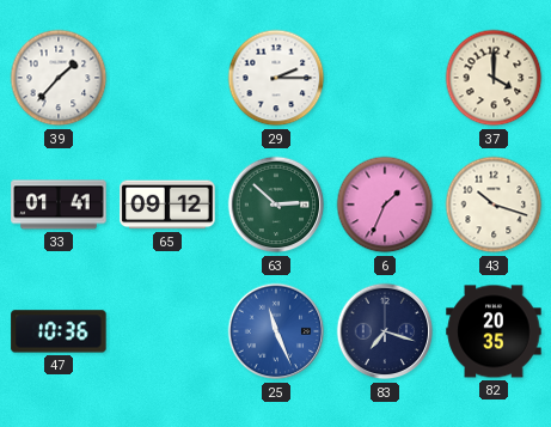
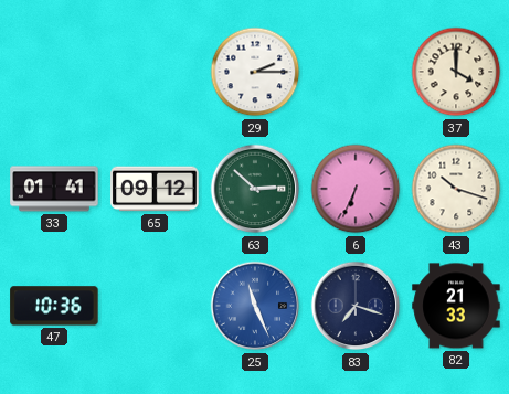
39: 1:37 -> none (59, 78)
6: 1:34 -> 6:34 (356, 189)
82: 20:35 -> 21:33 (456, 306)
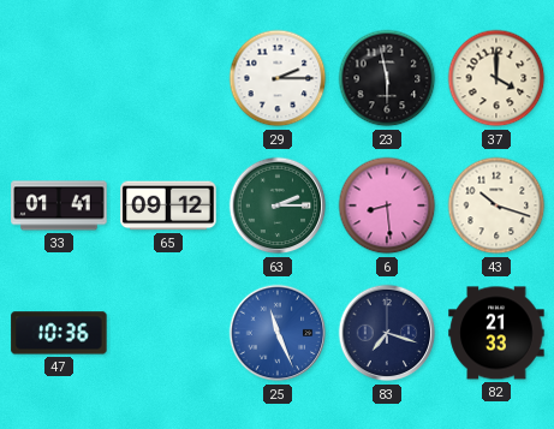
23: none -> 5:58 (387, 78)
63: 2:52 -> 2:15 (278, 205)
6: 6:34 -> 8:29 (387, 205)
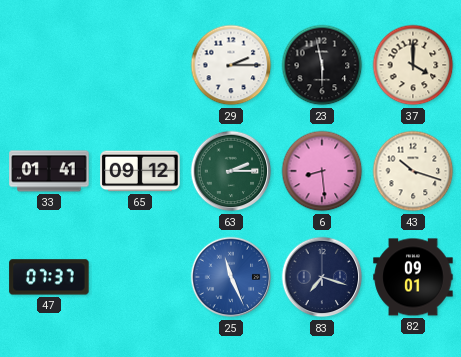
47: 10:36 -> 07:37 (49, 277)
82: 21:33 -> 09:01 (413, 277)
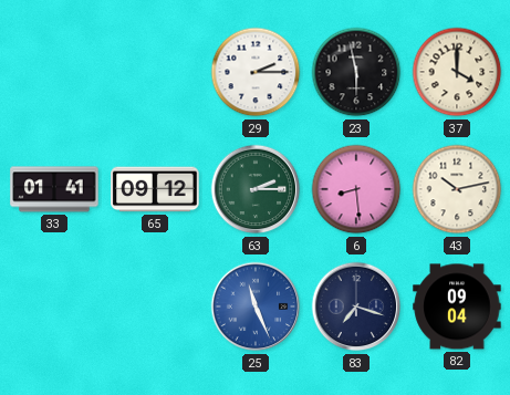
43: 10:18 -> 10:13 (457, 189)
47: 07:37 -> none (49, 277)
82: 09:01 -> 09:04 (457, 306)
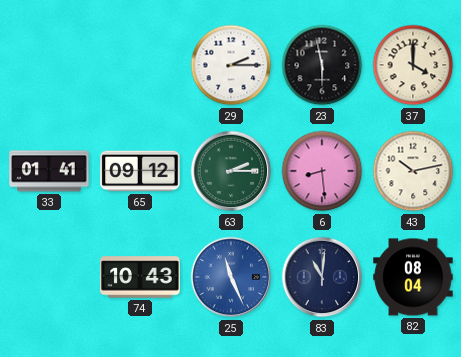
74: none -> 10:43 (140, 277)
83: 7:18 -> 11:01 (322, 277)
82: 09:04 -> 08:04 (413, 277)
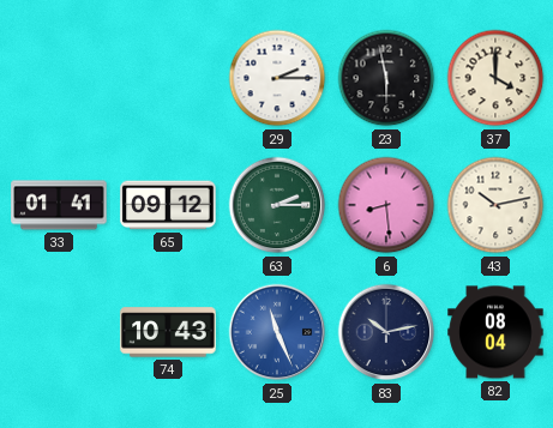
83: 11:01 -> 10:13 (386, 332)
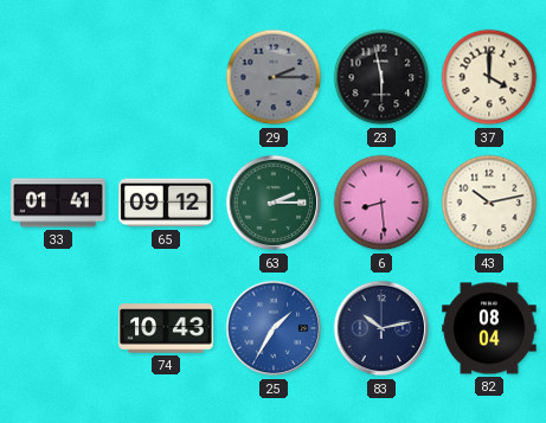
29 dial: white -> grey (274, 77)
25: 11:26 -> 1:35 (274, 328)
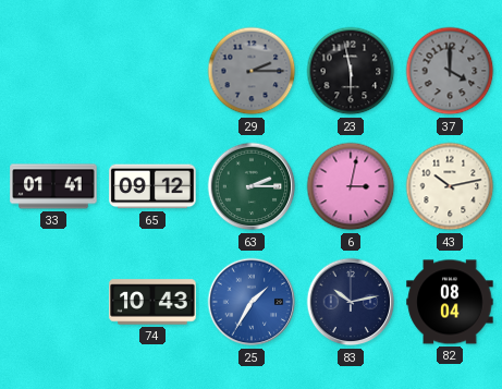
37 dial: cream -> grey (450, 71)
6: 8:29 -> 3:02 (351, 186)
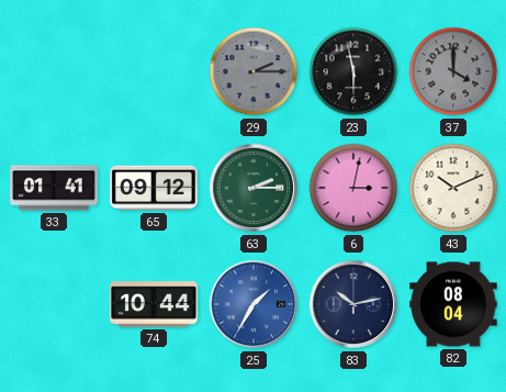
43: 10:13 -> 10:11 (453, 188)
74: 10:43 -> 10:44 (154, 304)
